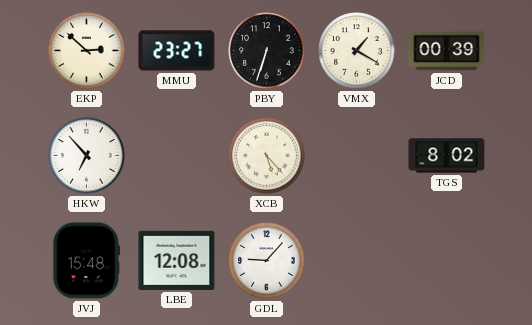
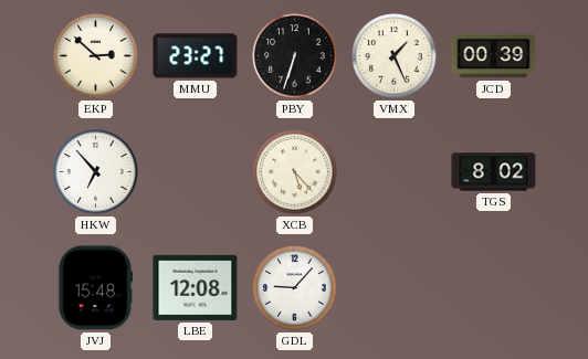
VMX: 1:20 -> 1:26 (395, 56)
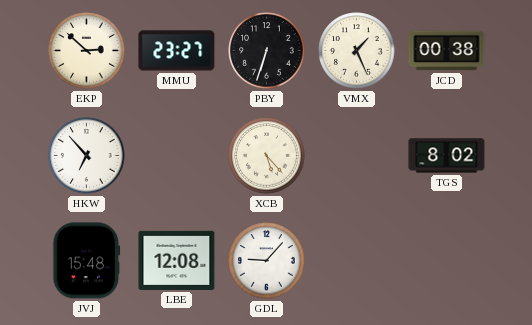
JCD: 00:39 -> 00:38 (447, 51)
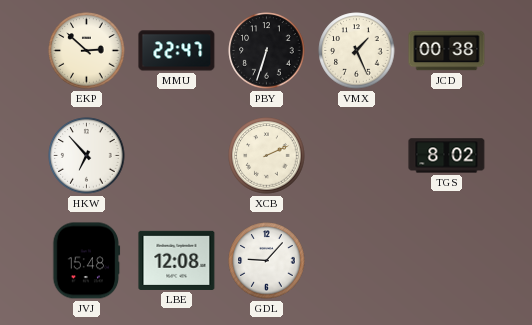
MMU: 23:27 -> 22:47 (177, 51)
XCB: 5:23 -> 2:11 (267, 156)
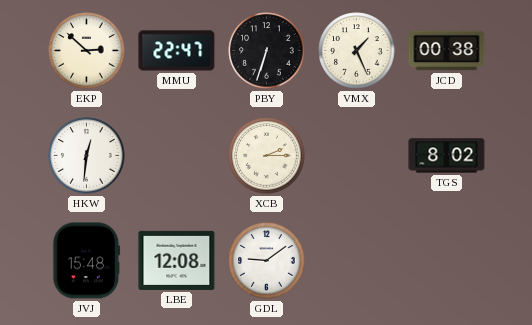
HKW: 6:53 -> 12:31 (87, 156)
XCB: 2:11 -> 2:15 (267, 156)
GDL: 9:07 -> 9:09 (267, 261)
